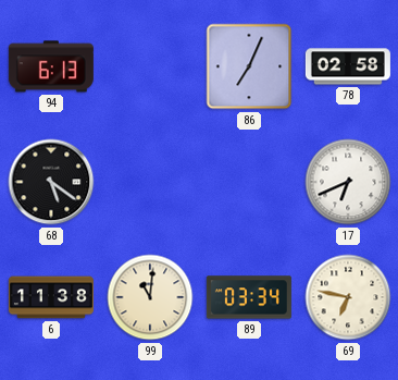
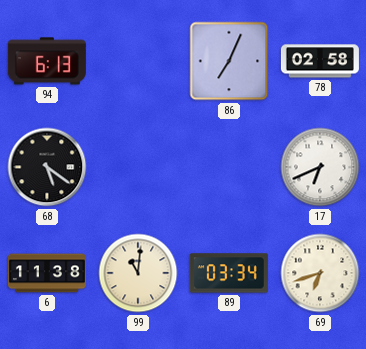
69: 6:47 -> 6:42 (320, 273)
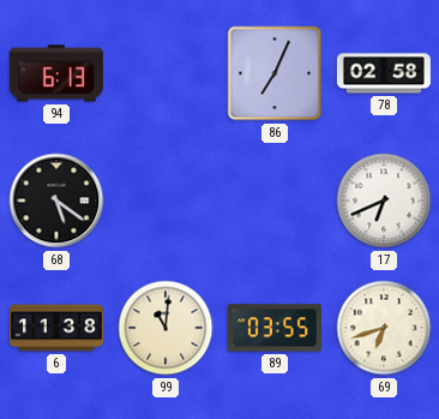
89: 03:34 -> 03:55 (275, 328)
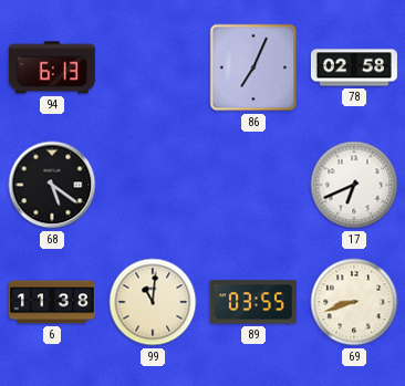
69: 6:42 -> 8:42 (354, 302)
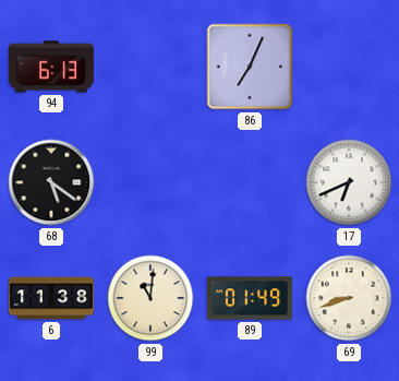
78: 02:58 -> none (354, 67)
89: 03:55 -> 01:49 (250, 298)
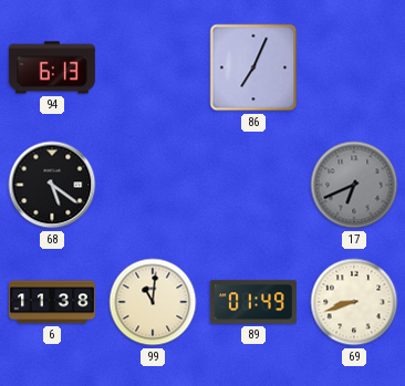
17 dial: white -> grey (354, 185)
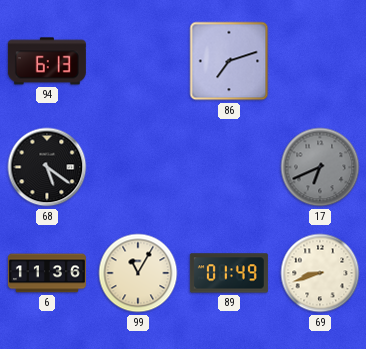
86: 7:04 -> 7:12 (229, 61)
6: 11:38 -> 11:36 (47, 273)
99: 11:01 -> 11:05 (138, 273)
